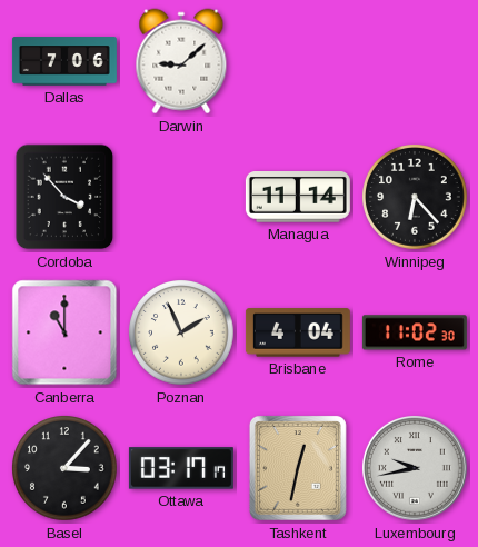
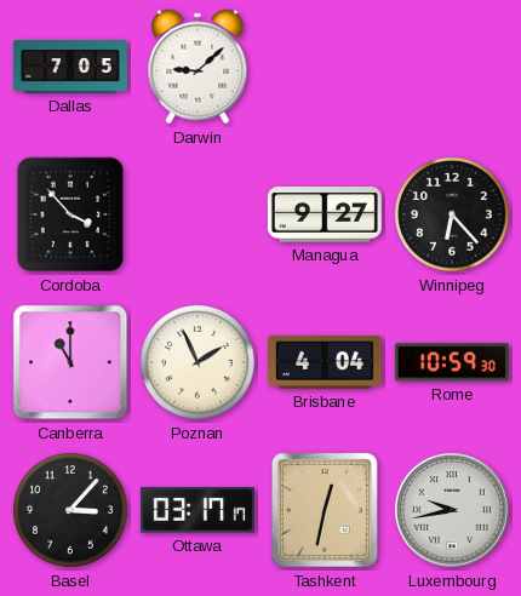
Dallas: 7:06 -> 7:05 (70, 67)
Managua: 11:14 -> 9:27 (325, 216)
Rome: 11:02 -> 10:59 (452, 362)
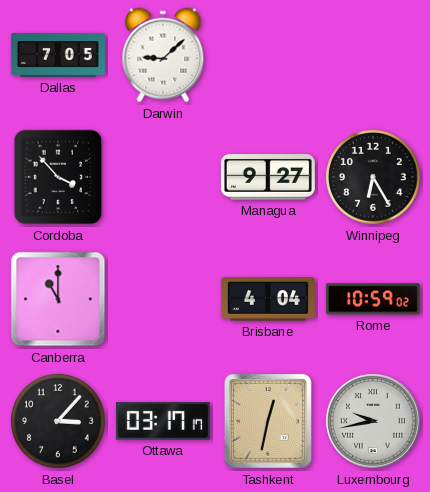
Winnipeg: 6:23 -> 6:25 (373, 177)
Poznan: 1:56 -> none (197, 362)
Rome: 10:59:30 -> 10:59:02 (373, 299)
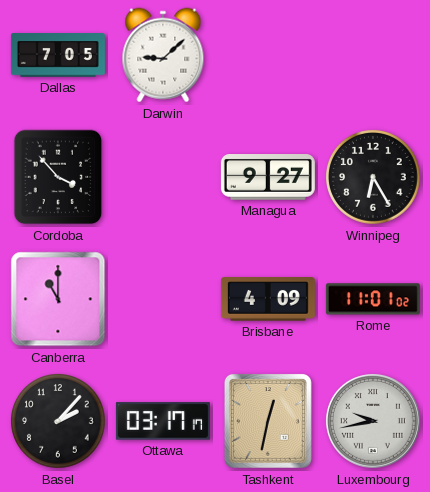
Brisbane: 4:04 -> 4:09 (268, 299)
Rome: 10:59 -> 11:01 (373, 299)
Basel: 3:07 -> 2:07 (58, 421)
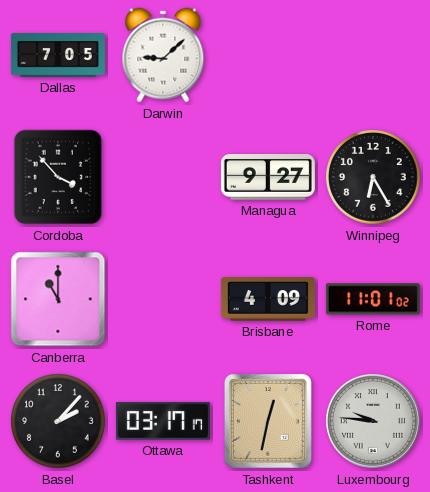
Luxembourg: 9:43 -> 9:46 (373, 421)
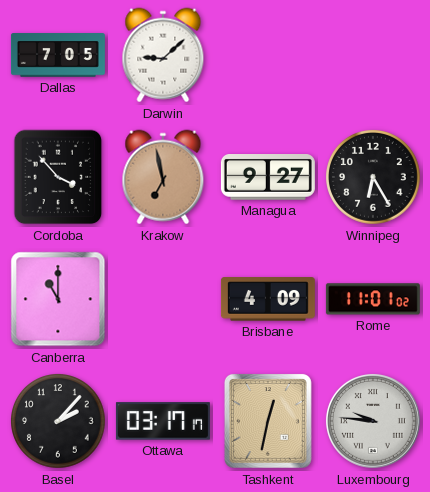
Krakow: none -> 6:58 (163, 177)
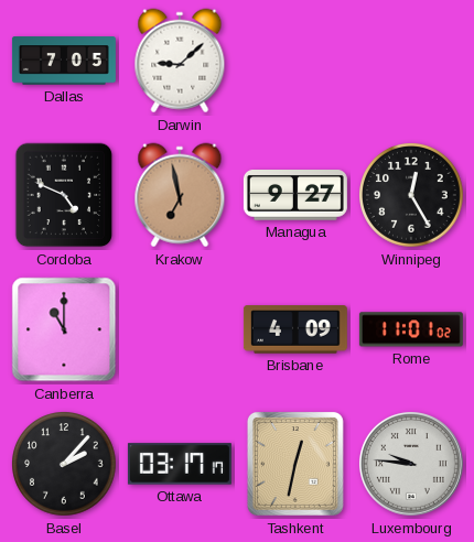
Cordoba: 3:53 -> 4:49 (64, 195)
Winnipeg: 6:25 -> 12:25 (411, 195)
